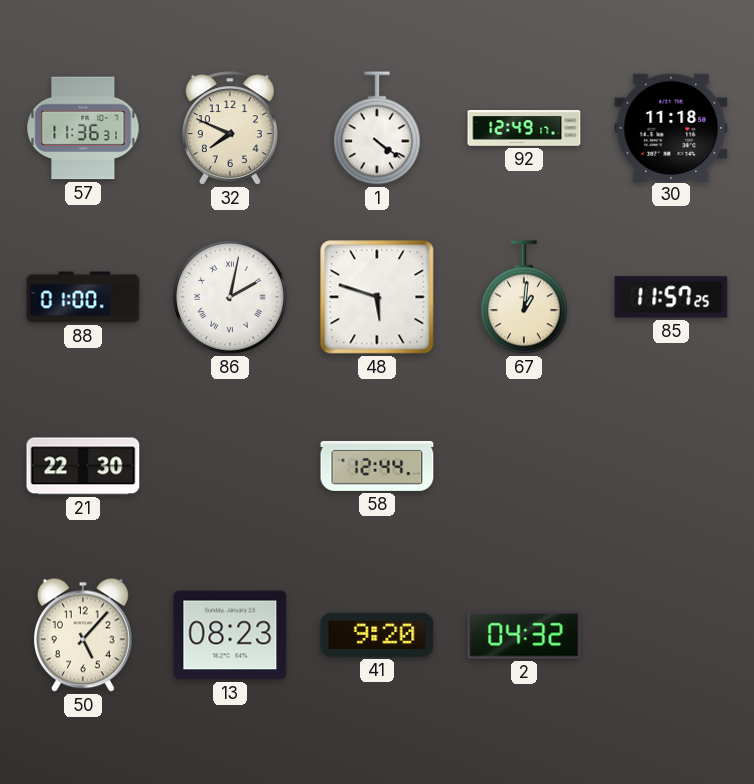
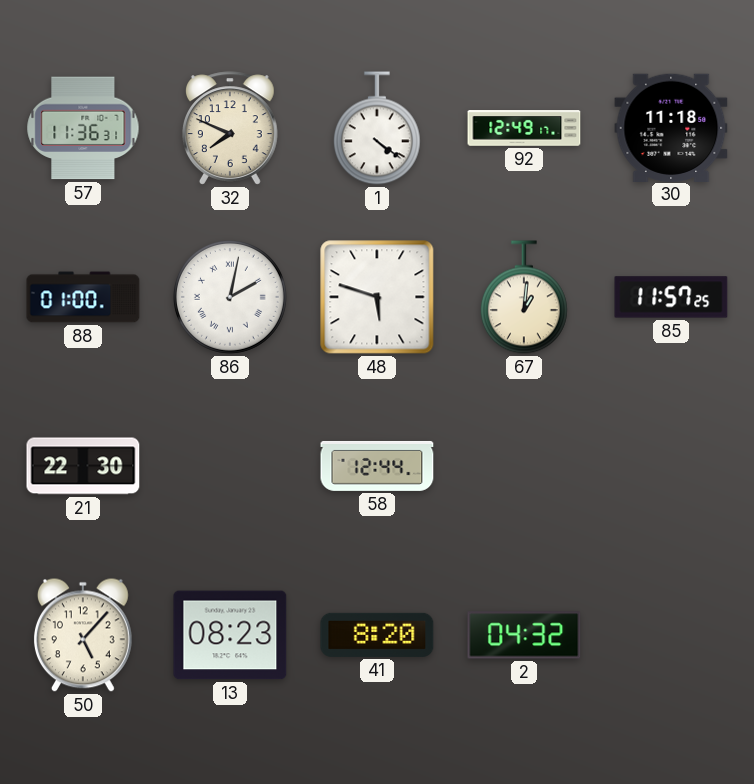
41: 9:20 -> 8:20 (377, 635)
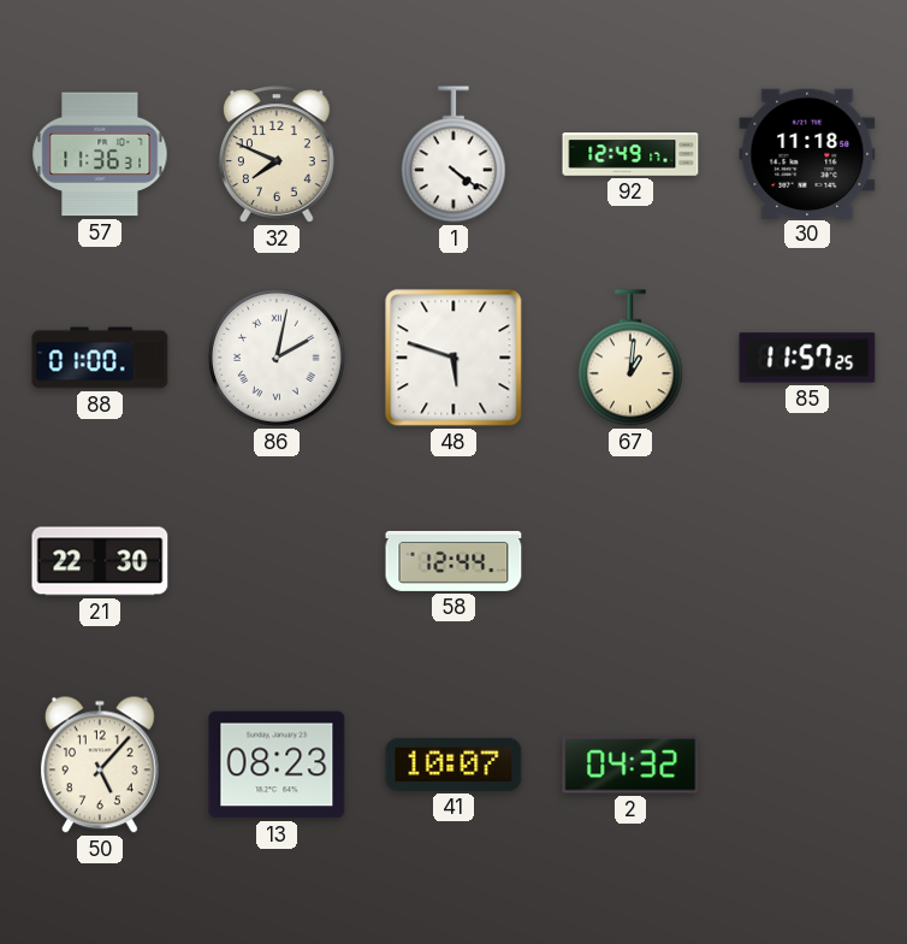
41: 8:20 -> 10:07 (453, 765)
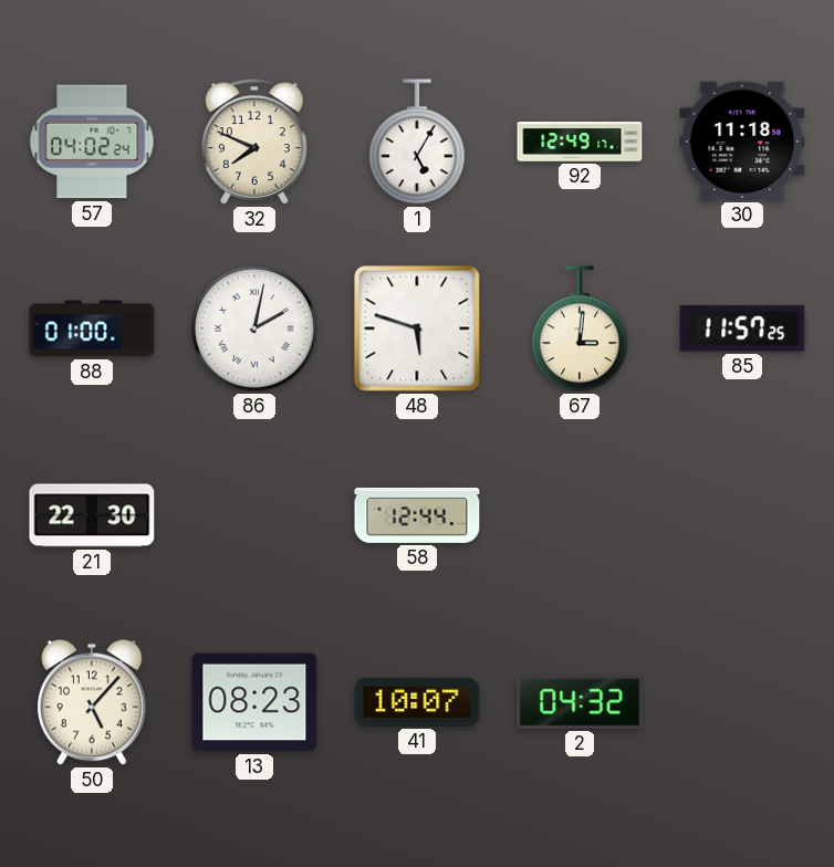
57: 11:36 -> 04:02 (92, 142)
1: 4:21 -> 5:05 (417, 142)
67: 1:01 -> 3:01 (580, 328)
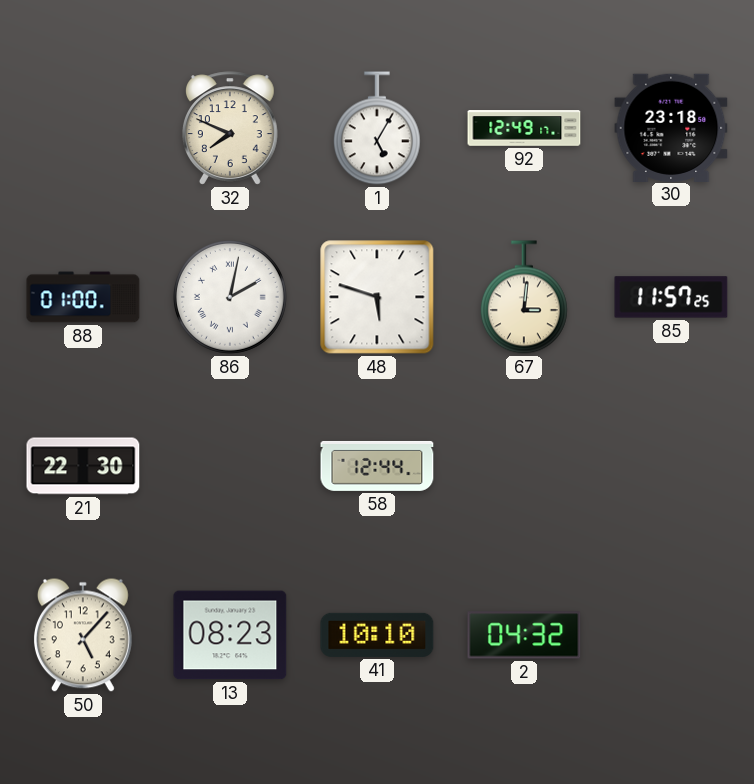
57: 04:02 -> none (92, 142)
30: 11:18 -> 23:18 (671, 127)
41: 10:07 -> 10:10 (377, 635)
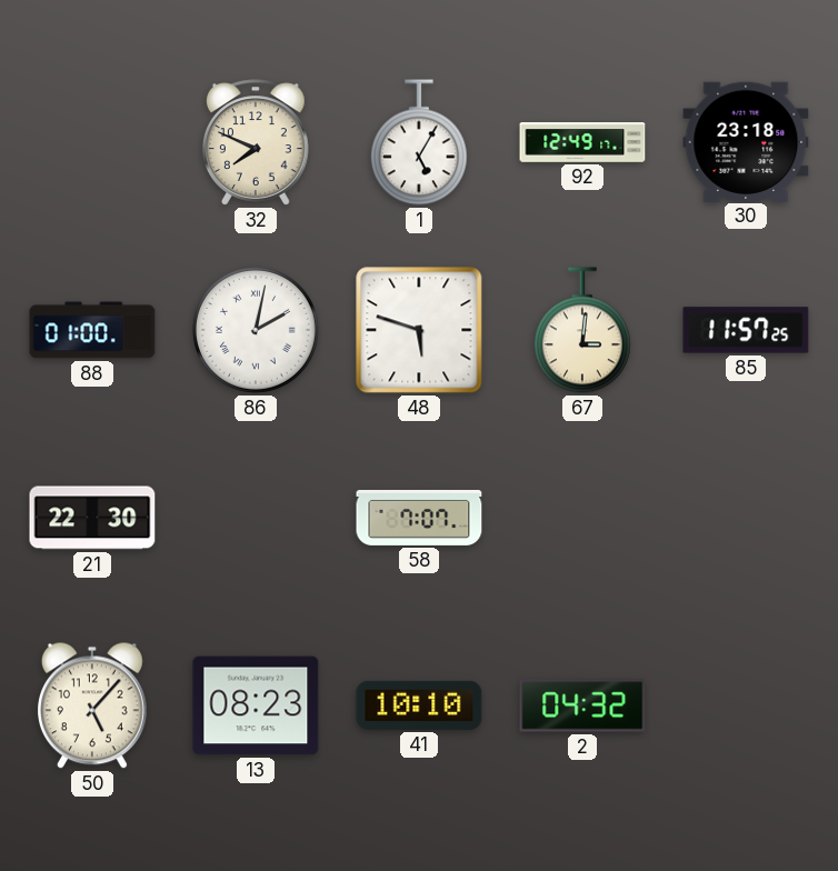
58: 12:44 -> 7:07 (419, 518)
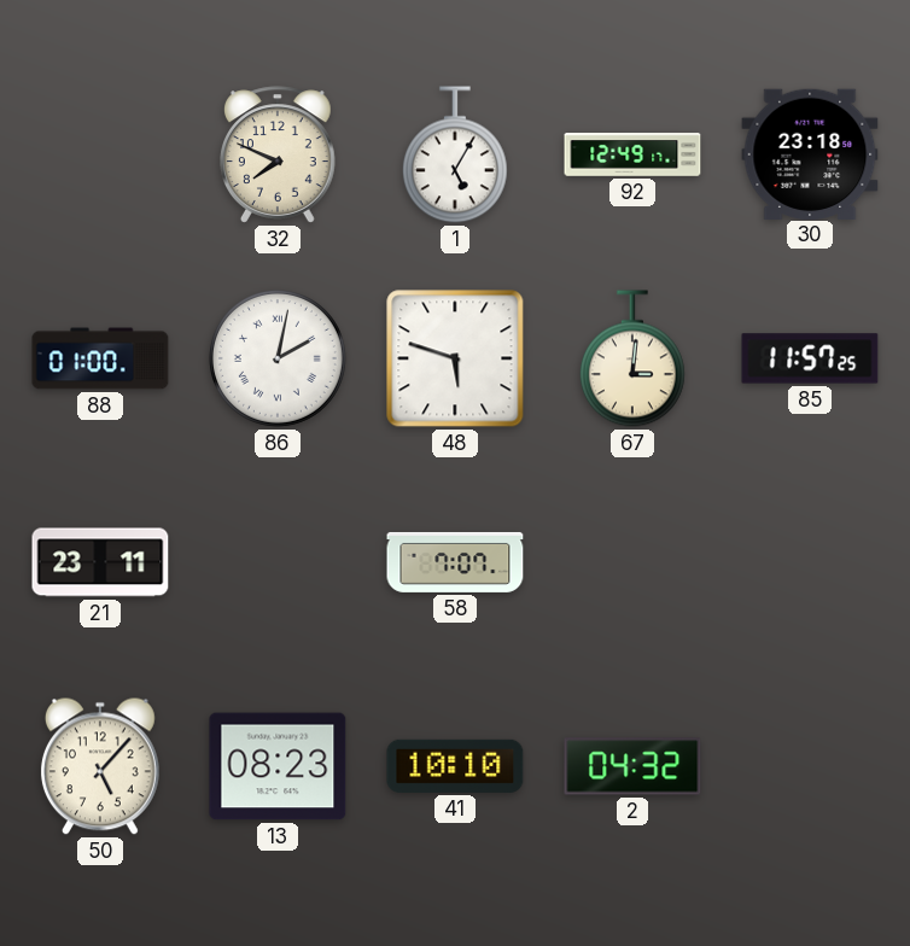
21: 22:30 -> 23:11 (100, 562)
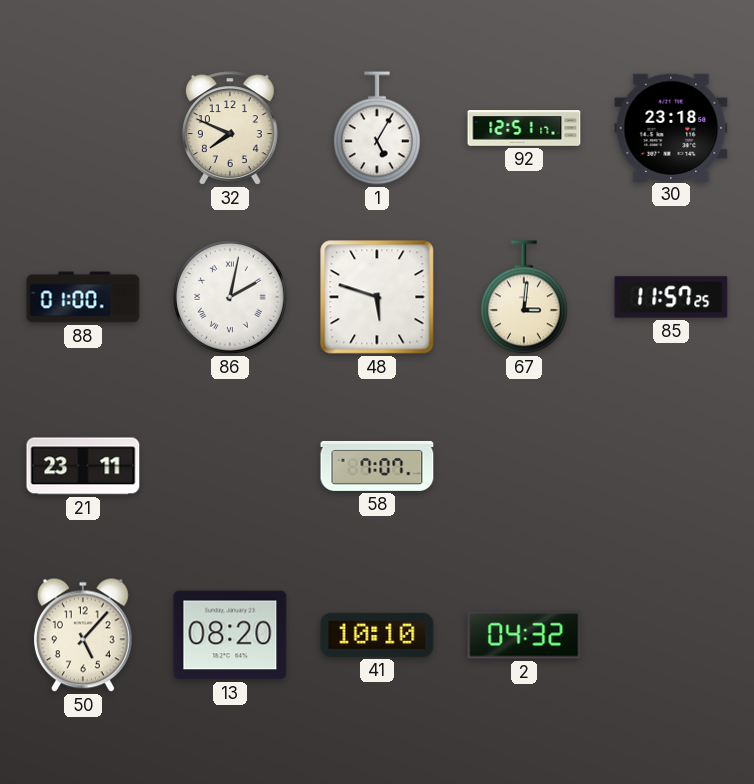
92: 12:49 -> 12:51 (524, 128)
13: 08:23 -> 08:20 (230, 635)
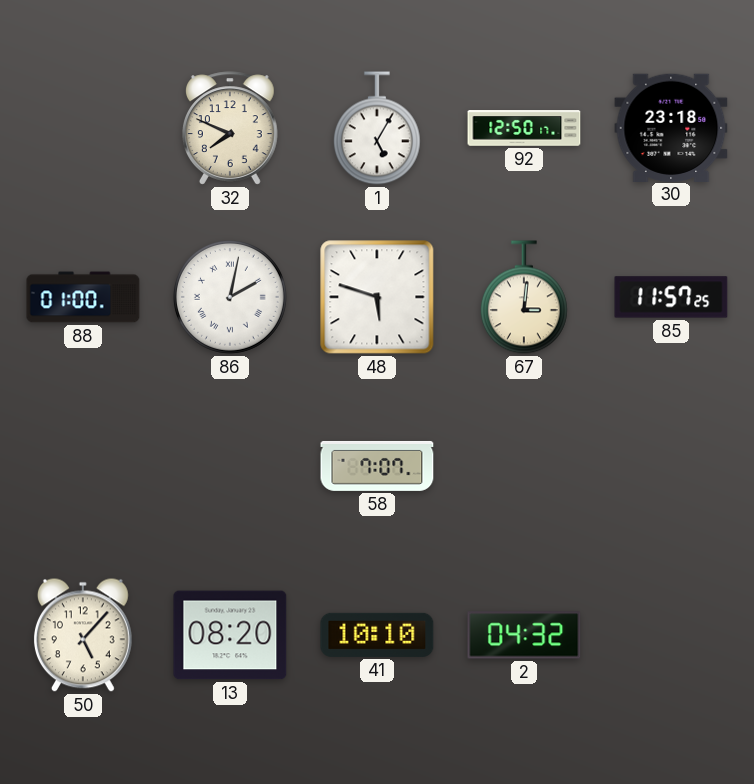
92: 12:51 -> 12:50 (524, 128)
21: 23:11 -> none (83, 466)
